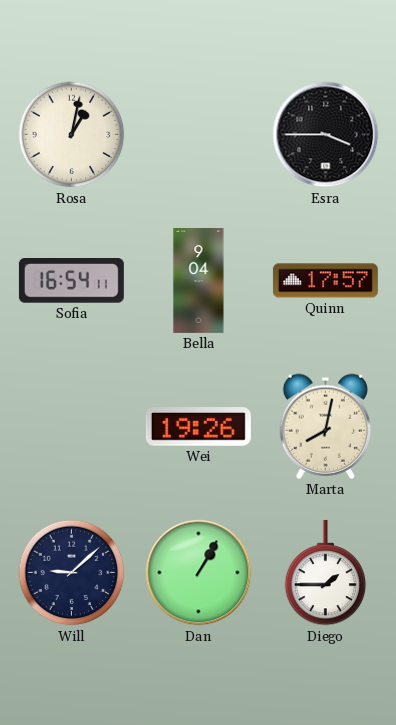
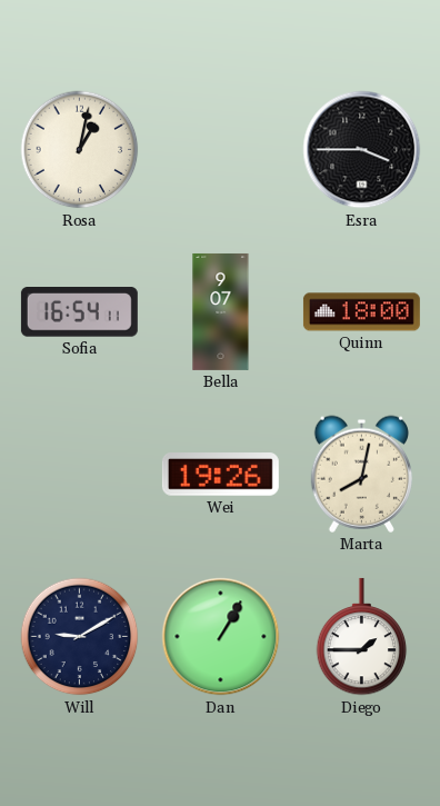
Bella: 9:04 -> 9:07 (221, 311)
Quinn: 17:57 -> 18:00 (361, 312)
Will: 9:08 -> 9:10 (80, 637)
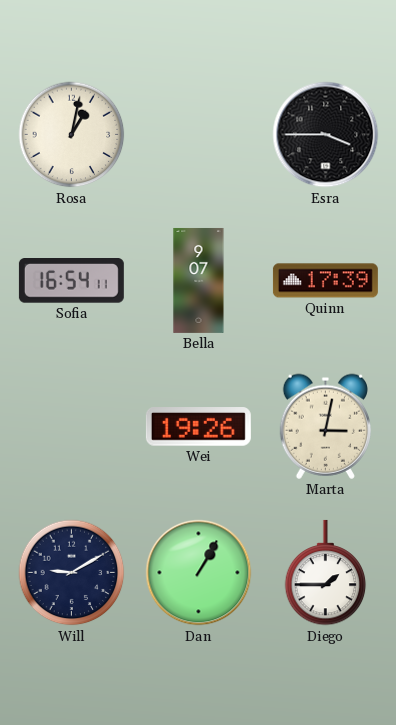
Quinn: 18:00 -> 17:39 (325, 281)
Marta: 8:02 -> 3:02 (325, 426)
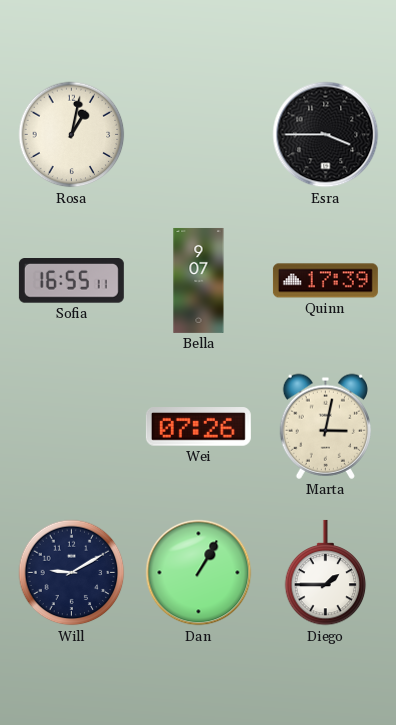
Sofia: 16:54 -> 16:55 (71, 281)
Wei: 19:26 -> 07:26 (198, 427)
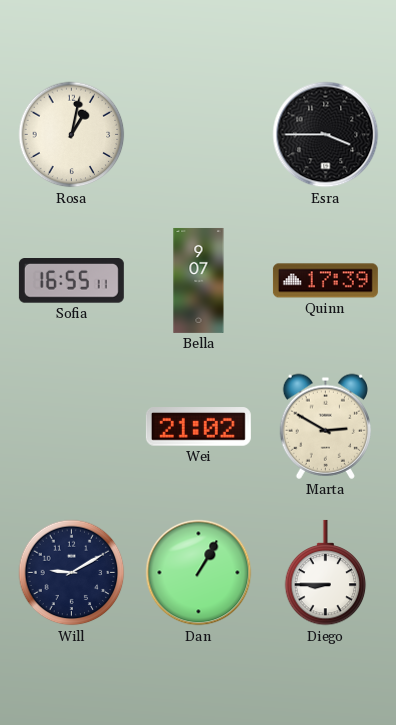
Wei: 07:26 -> 21:02 (198, 427)
Marta: 3:02 -> 2:50 (325, 426)
Diego: 1:45 -> 8:45 (326, 573)
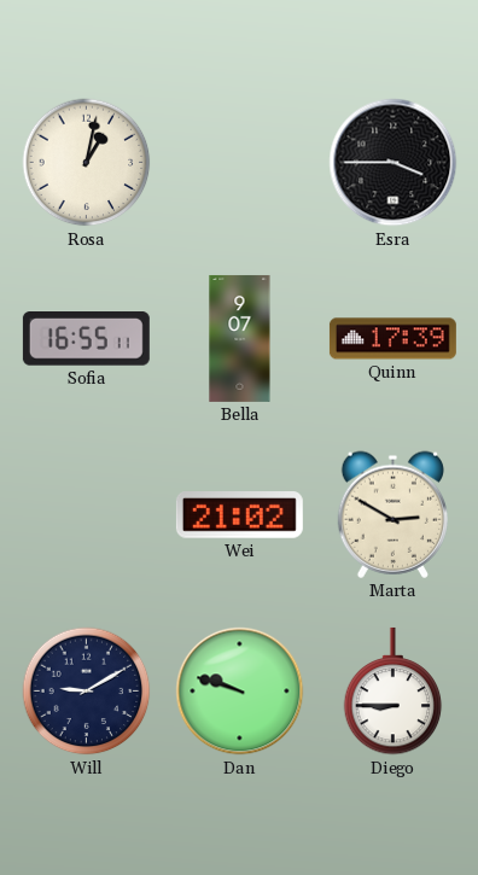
Dan: 1:05 -> 9:48 (240, 692)
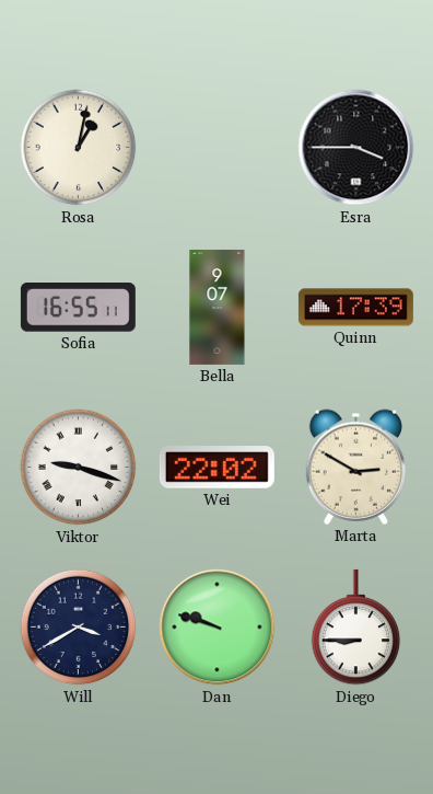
Viktor: none -> 9:18 (79, 468)
Wei: 21:02 -> 22:02 (216, 468)
Will: 9:10 -> 3:40 (79, 628)
